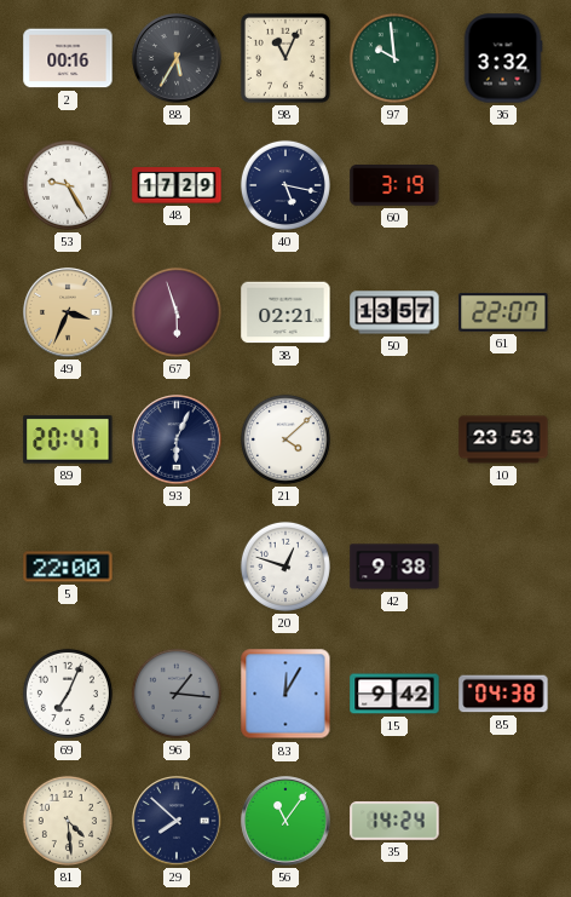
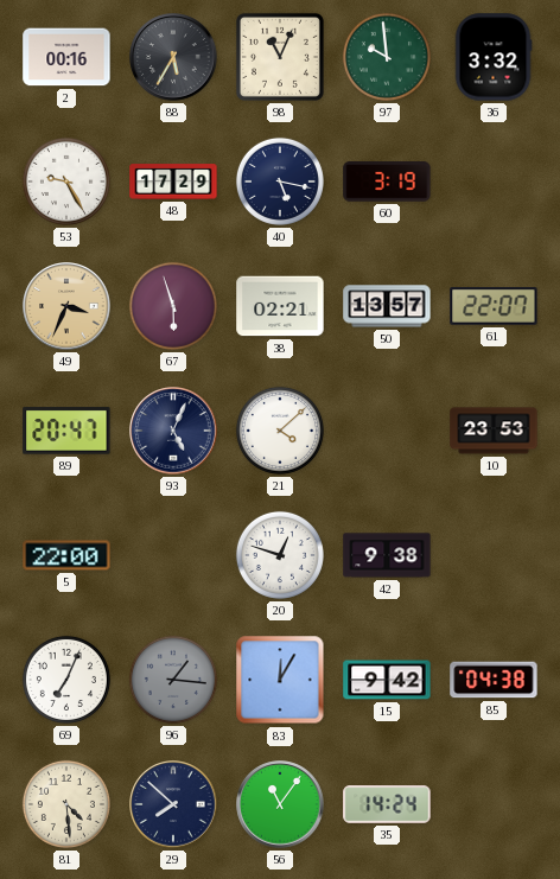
93: 6:04 -> 5:04 (173, 431)
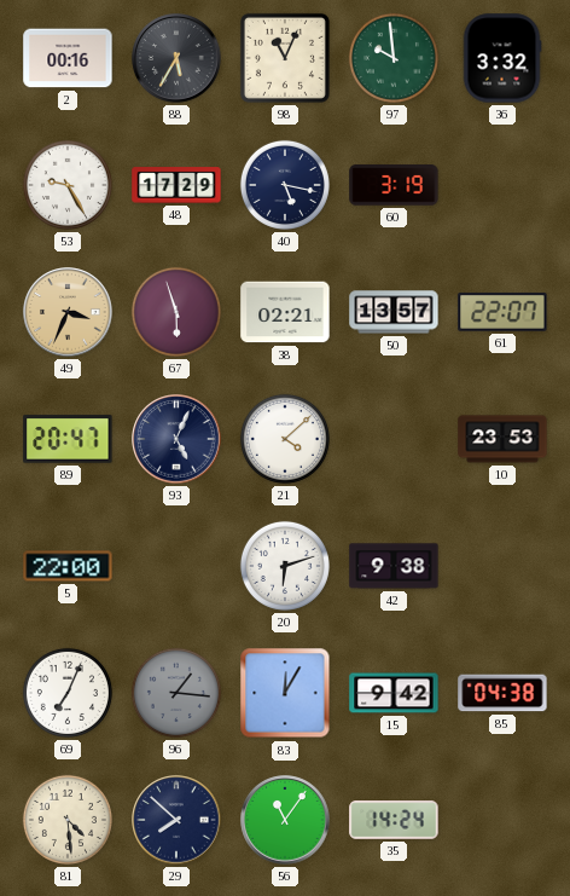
20: 12:48 -> 6:12 (285, 566)
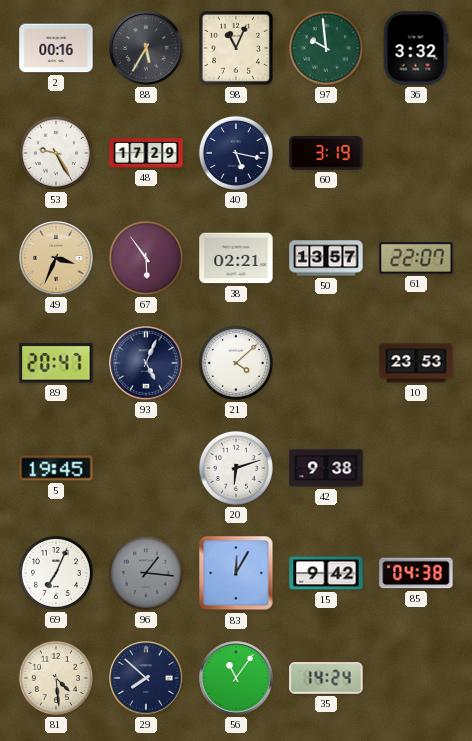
67: 5:57 -> 5:54 (146, 258)
5: 22:00 -> 19:45 (56, 468)
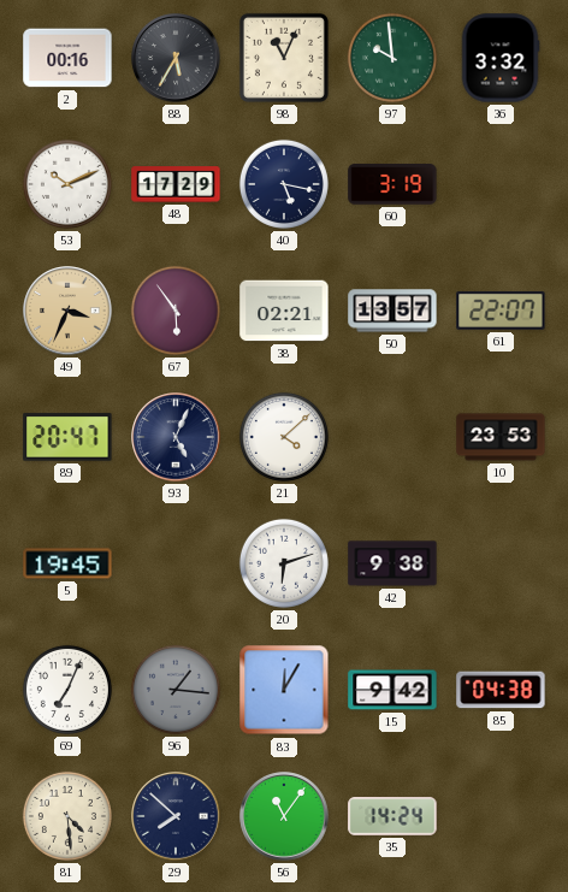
53: 9:25 -> 10:11 (67, 184)
